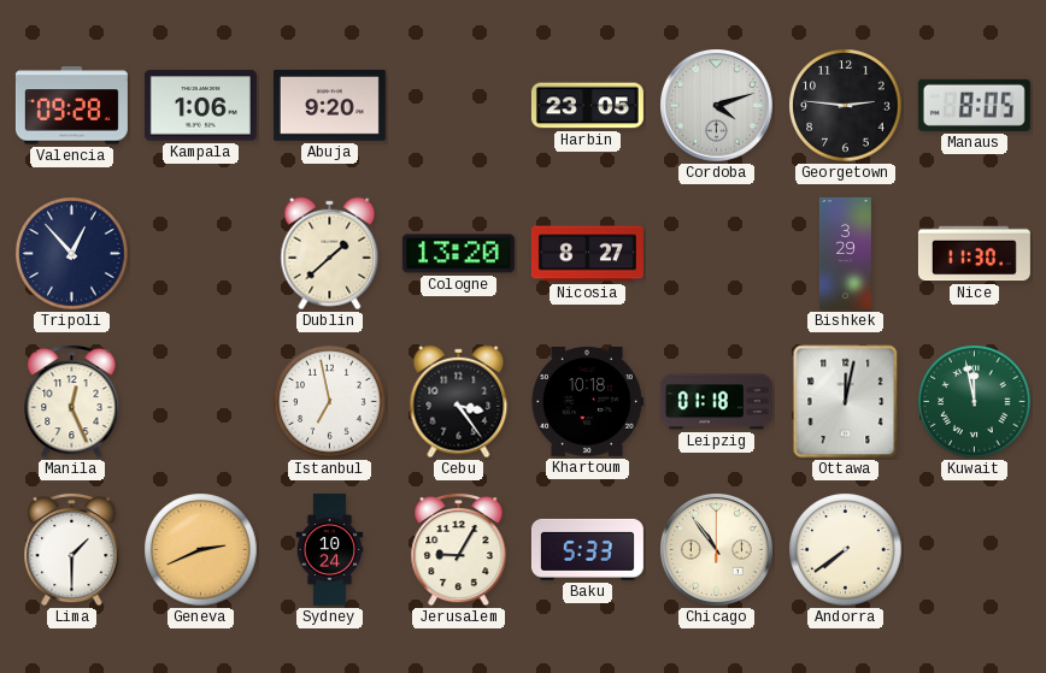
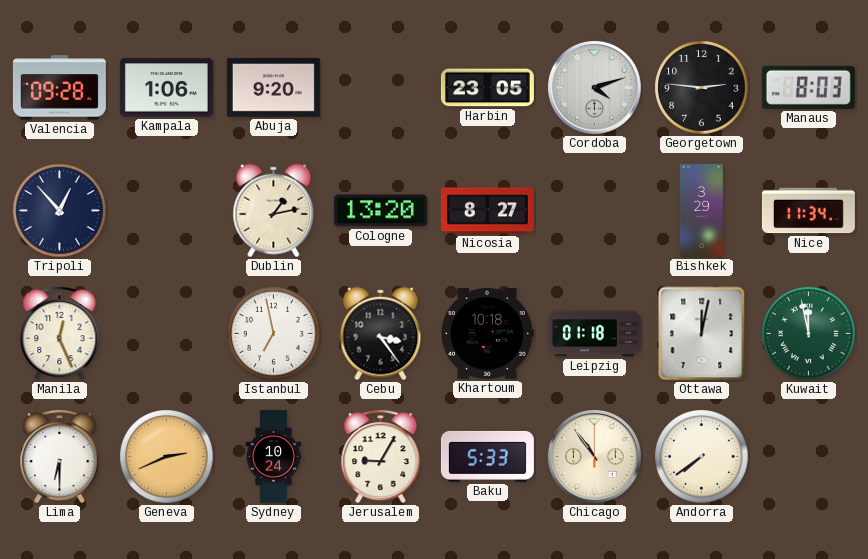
Manaus: 8:05 -> 8:03 (808, 87)
Dublin: 1:38 -> 1:13 (274, 211)
Nice: 11:30 -> 11:34 (808, 211)
Lima: 1:30 -> 6:30 (60, 456)
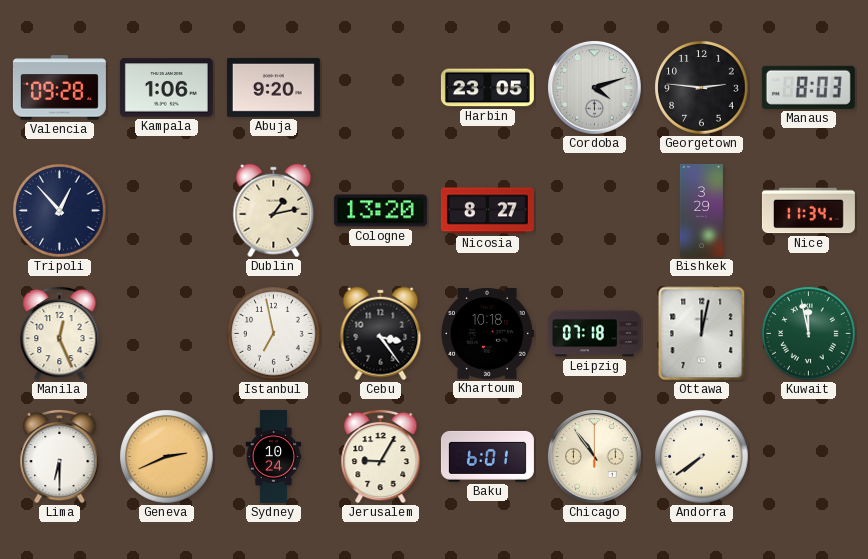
Leipzig: 01:18 -> 07:18 (594, 334)
Baku: 5:33 -> 6:01 (487, 456)
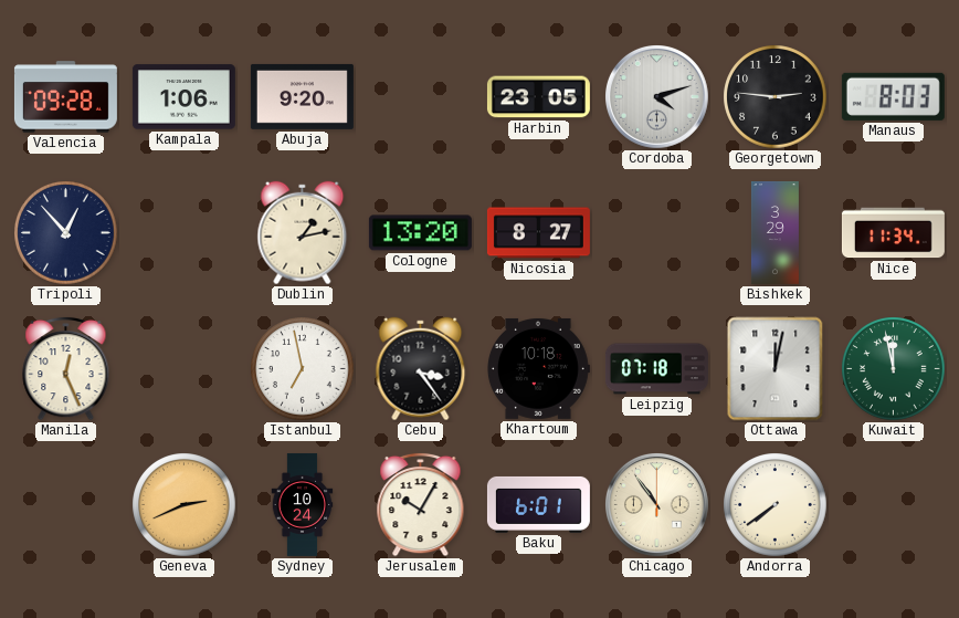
Lima: 6:30 -> none (60, 456)
Jerusalem: 9:05 -> 10:05 (421, 504)
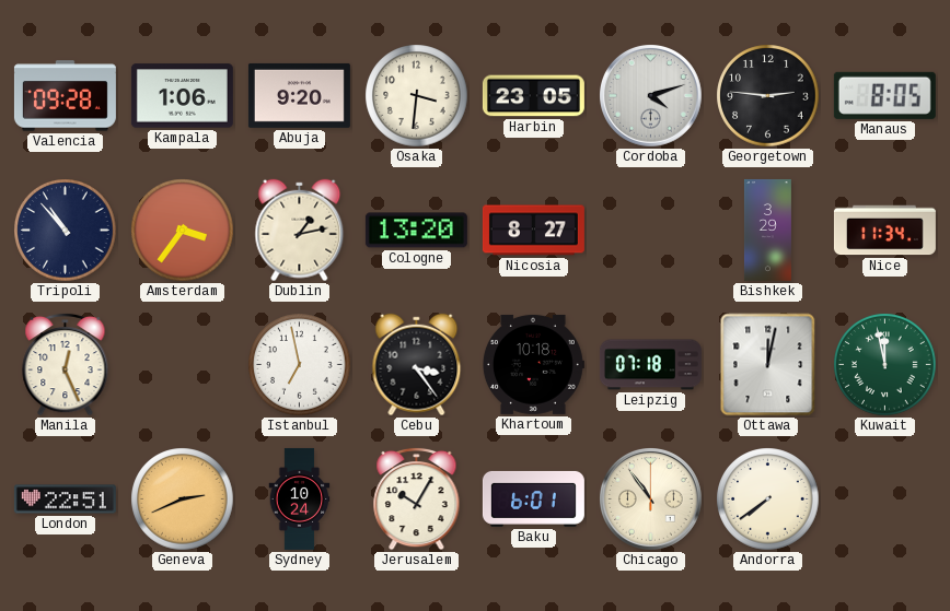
Osaka: none -> 3:31 (417, 96)
Manaus: 8:03 -> 8:05 (884, 95)
Tripoli: 12:53 -> 10:53 (66, 231)
Amsterdam: none -> 3:36 (183, 231)
London: none -> 22:51 (65, 500)
